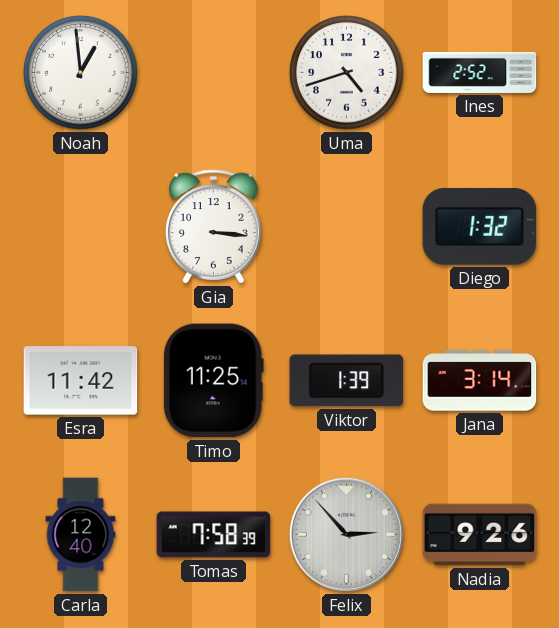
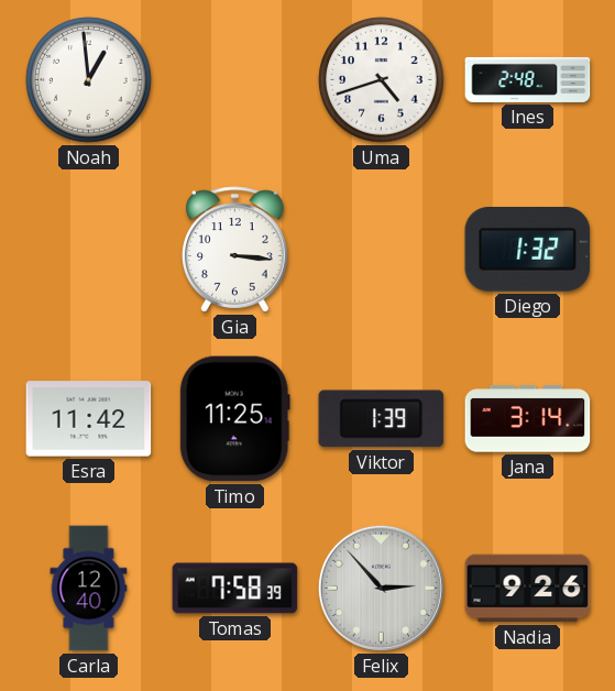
Ines: 2:52 -> 2:48 (528, 79)
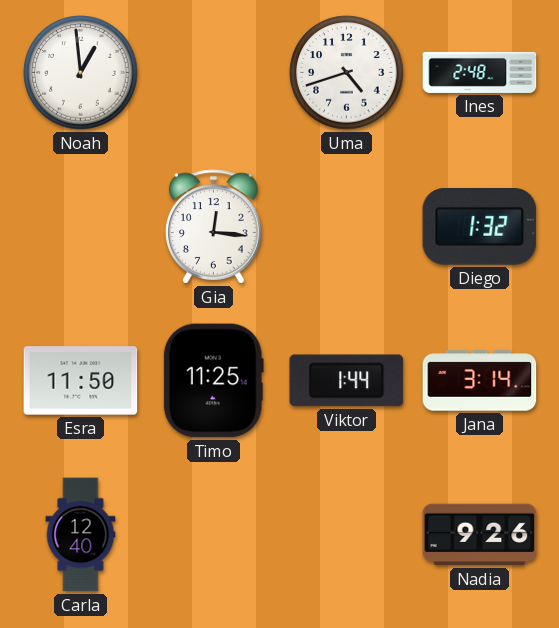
Gia: 3:16 -> 12:16 (214, 227)
Esra: 11:42 -> 11:50 (81, 381)
Viktor: 1:39 -> 1:44 (347, 381)
Tomas: 7:58 -> none (235, 589)
Felix: 2:53 -> none (381, 588)
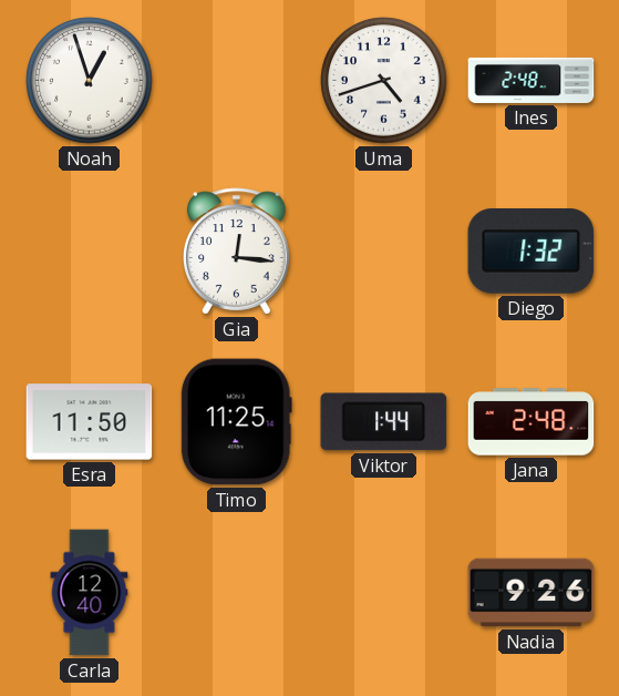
Noah: 12:59 -> 12:57 (90, 81)
Jana: 3:14 -> 2:48 (532, 422)
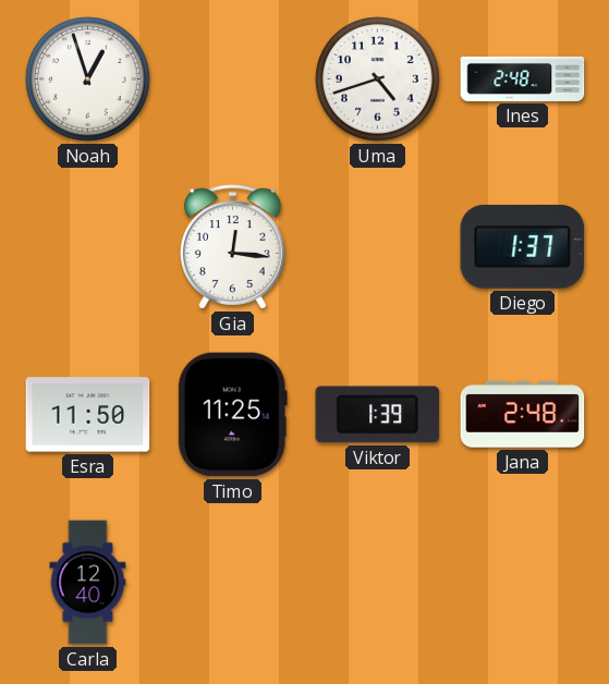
Diego: 1:32 -> 1:37 (523, 247)
Viktor: 1:44 -> 1:39 (378, 415)
Nadia: 9:26 -> none (532, 593)
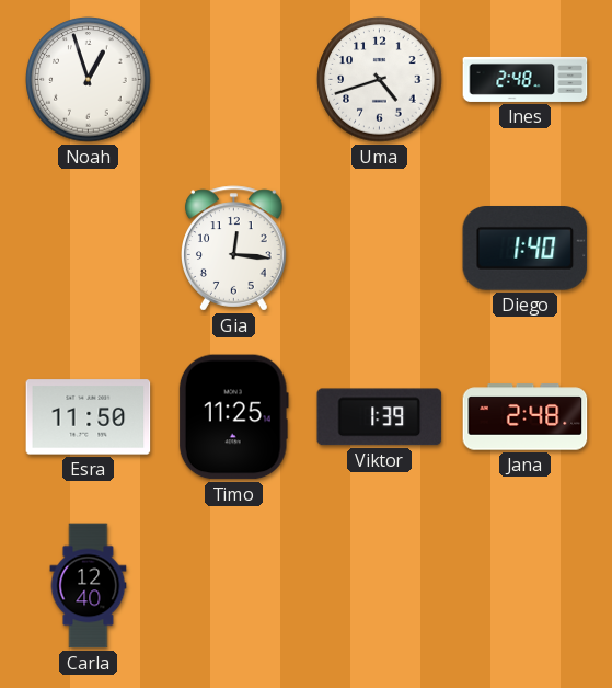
Diego: 1:37 -> 1:40 (526, 249)
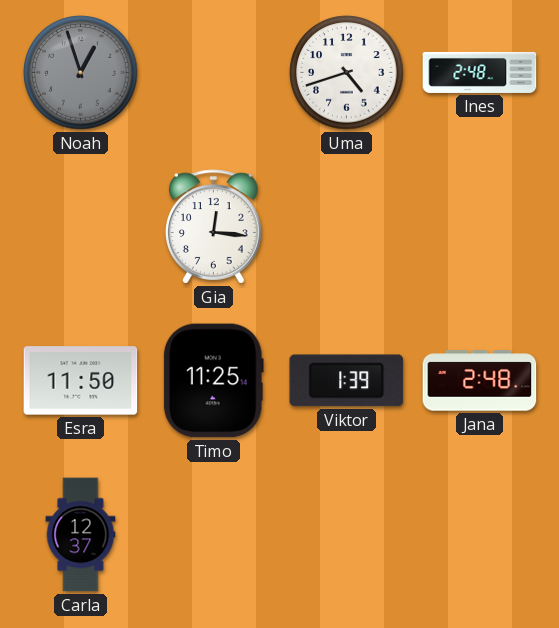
Noah dial: white -> grey (81, 73)
Diego: 1:40 -> none (526, 249)
Carla: 12:40 -> 12:37 (81, 535)
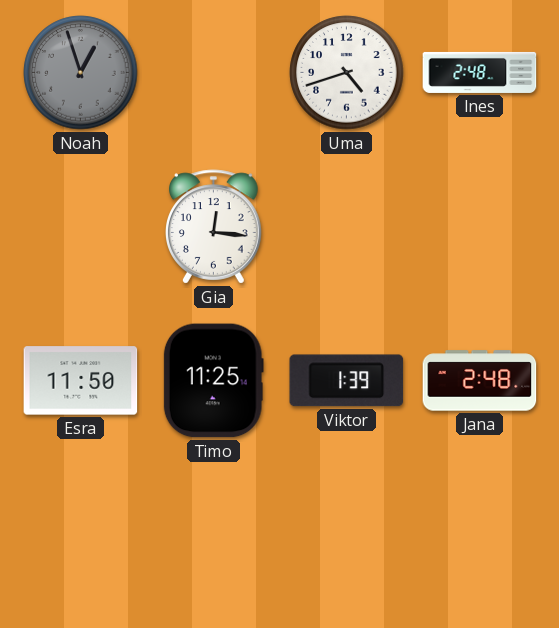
Carla: 12:37 -> none (81, 535)
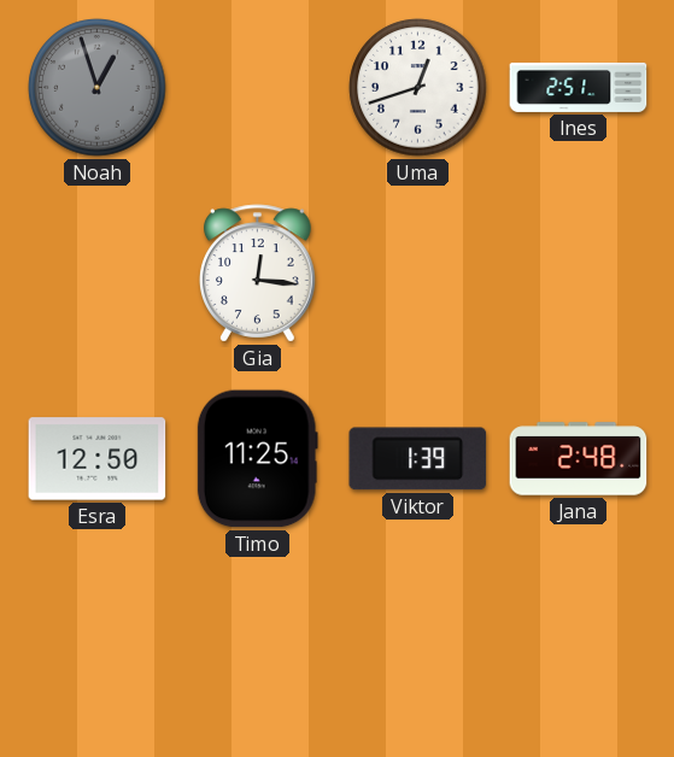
Uma: 4:42 -> 12:42 (418, 88)
Ines: 2:48 -> 2:51 (579, 87)
Esra: 11:50 -> 12:50 (98, 459)
